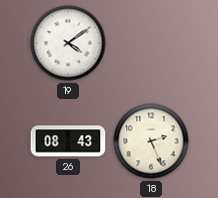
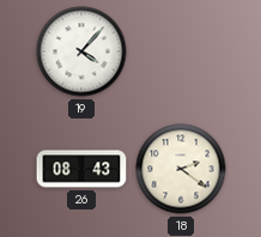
19: 4:09 -> 4:07 (81, 51)
18: 2:26 -> 2:21 (181, 169)
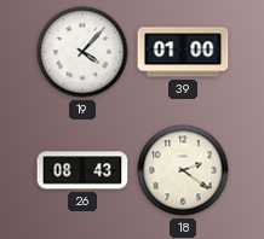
39: none -> 01:00 (183, 52)
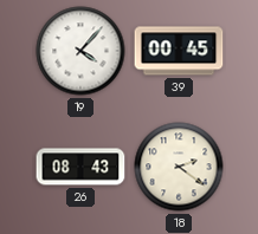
39: 01:00 -> 00:45 (179, 51)
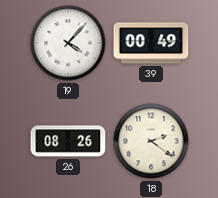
39: 00:45 -> 00:49 (151, 43)
26: 08:43 -> 08:26 (68, 141)
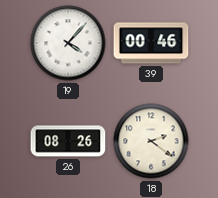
39: 00:49 -> 00:46 (151, 43)
